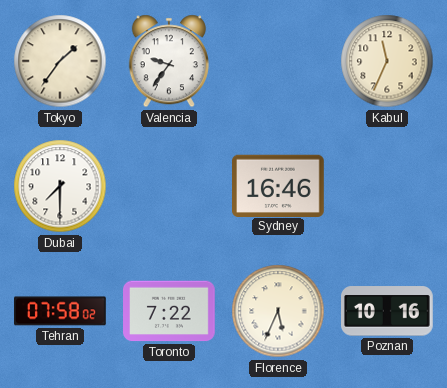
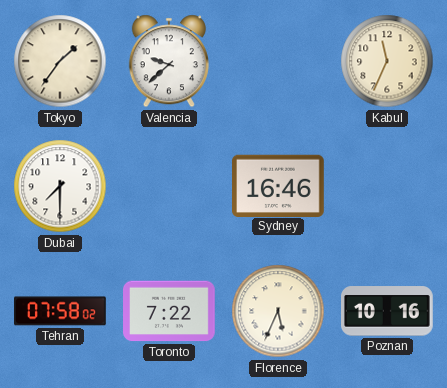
Valencia: 9:36 -> 9:38 (169, 61)
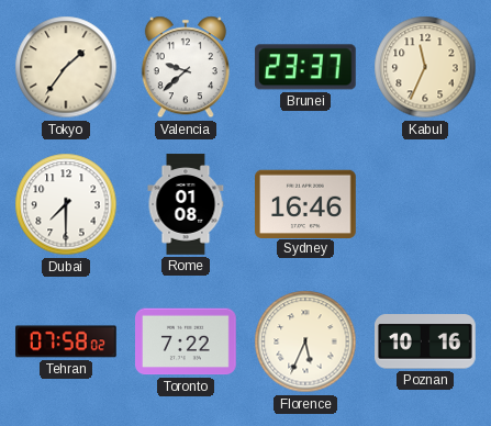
Brunei: none -> 23:37 (305, 67)
Rome: none -> 01:08 (186, 204)
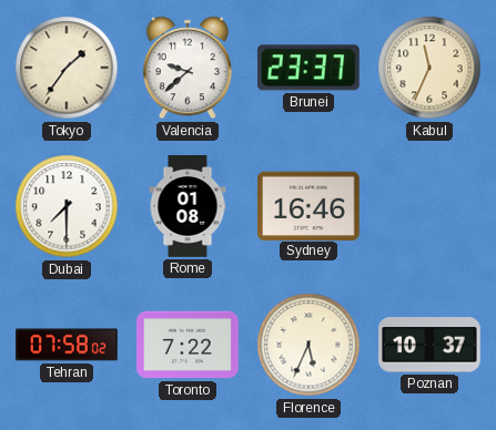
Poznan: 10:16 -> 10:37 (431, 345)
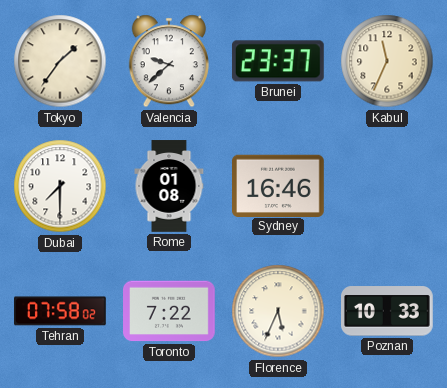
Poznan: 10:37 -> 10:33 (388, 311)
